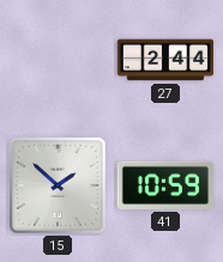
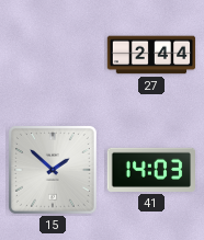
41: 10:59 -> 14:03 (150, 170)
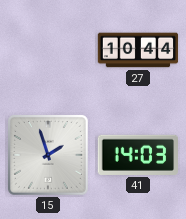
27: 2:44 -> 10:44 (138, 50)
15: 1:52 -> 1:57 (48, 155)
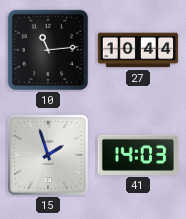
10: none -> 11:14 (48, 50)
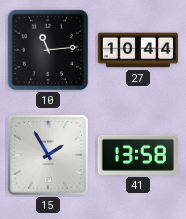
15: 1:57 -> 1:55 (48, 155)
41: 14:03 -> 13:58 (137, 155)
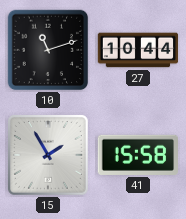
10: 11:14 -> 11:12 (48, 50)
41: 13:58 -> 15:58 (137, 155)
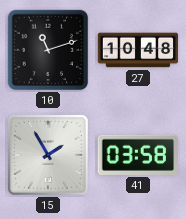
27: 10:44 -> 10:48 (138, 50)
41: 15:58 -> 03:58 (137, 155)
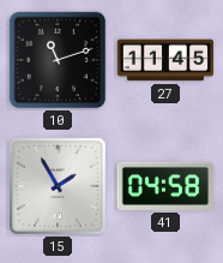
27: 10:48 -> 11:45 (165, 60)
41: 03:58 -> 04:58 (164, 186)
